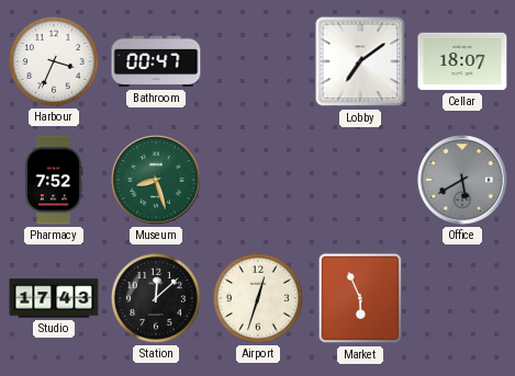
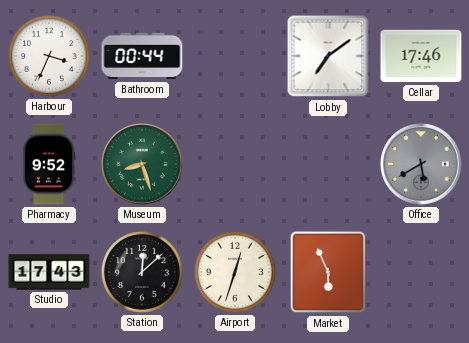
Bathroom: 00:47 -> 00:44 (142, 56)
Cellar: 18:07 -> 17:46 (421, 56)
Pharmacy: 7:52 -> 9:52 (49, 164)
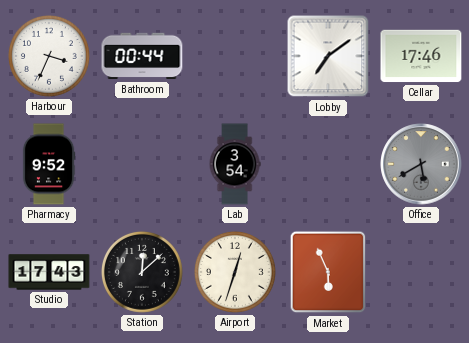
Museum: 8:27 -> none (142, 164)
Lab: none -> 3:54 (235, 164)
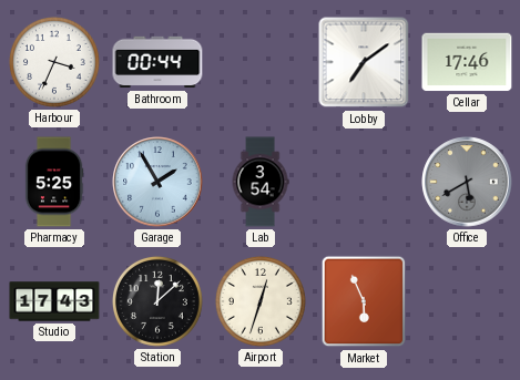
Pharmacy: 9:52 -> 5:25 (54, 182)
Garage: none -> 1:55 (157, 182)
